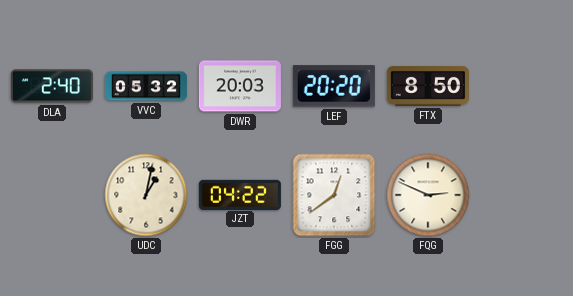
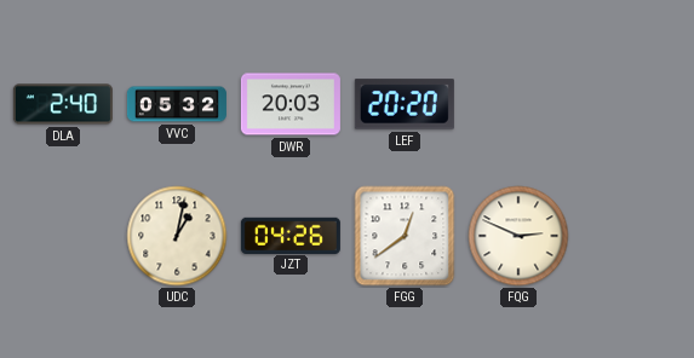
FTX: 8:50 -> none (428, 87)
JZT: 04:22 -> 04:26 (291, 235)
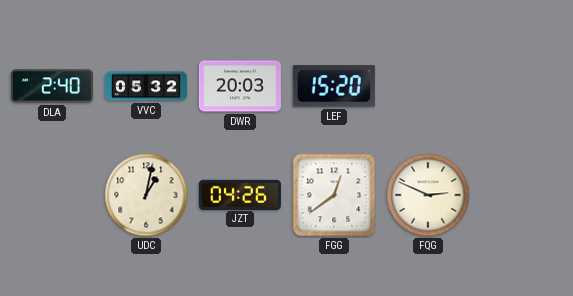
LEF: 20:20 -> 15:20 (334, 86)
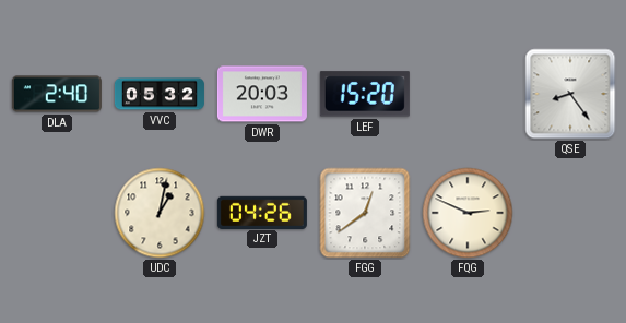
QSE: none -> 8:24 (570, 94)
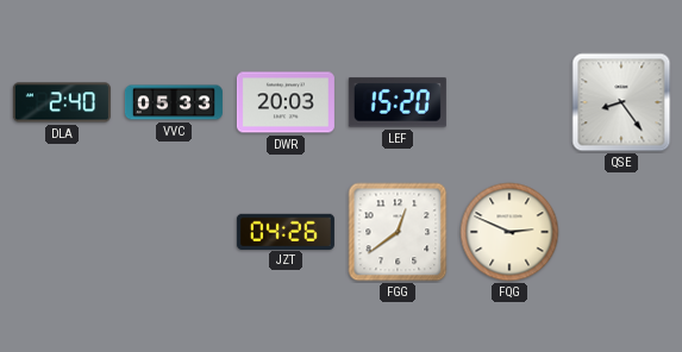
VVC: 05:32 -> 05:33 (174, 102)
UDC: 1:02 -> none (160, 213)
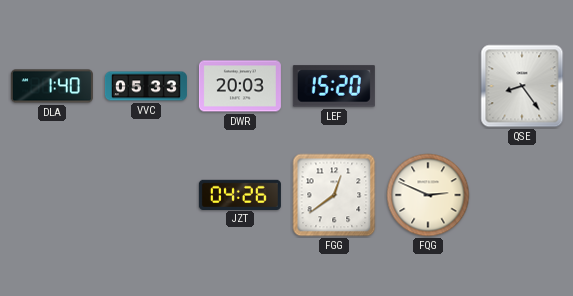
DLA: 2:40 -> 1:40 (52, 86)
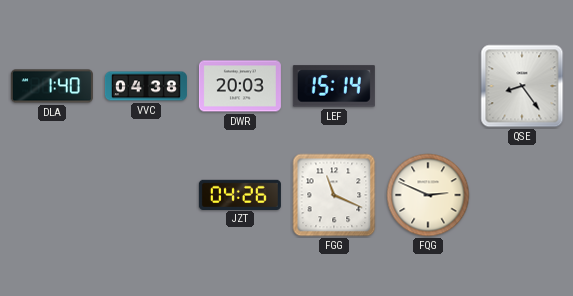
VVC: 05:33 -> 04:38 (146, 86)
LEF: 15:20 -> 15:14 (334, 86)
FGG: 12:39 -> 11:19 (334, 195)
